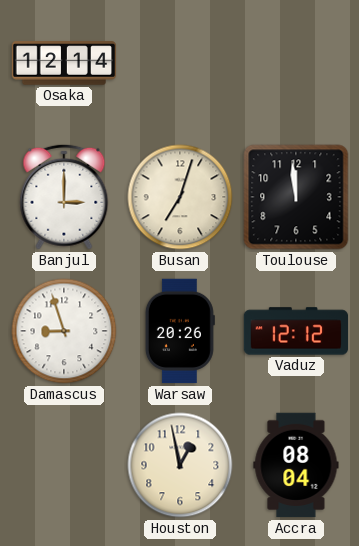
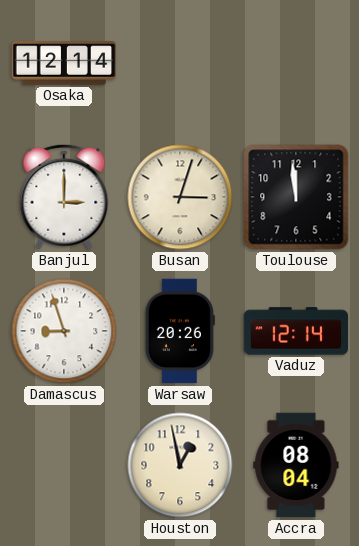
Busan: 7:03 -> 3:03 (180, 197)
Vaduz: 12:12 -> 12:14 (296, 331)
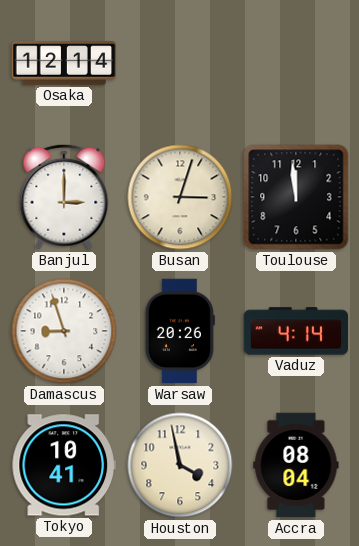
Vaduz: 12:14 -> 4:14 (296, 331)
Tokyo: none -> 10:41 (63, 465)
Houston: 12:58 -> 3:58 (180, 465)
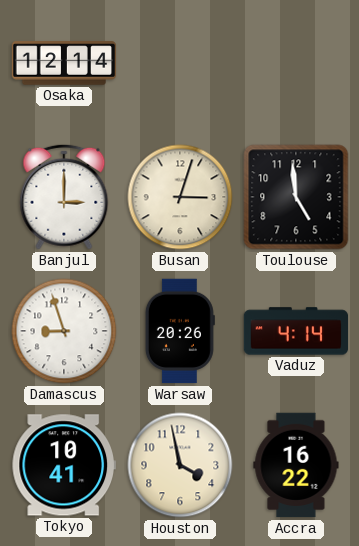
Toulouse: 11:59 -> 4:59 (296, 197)
Accra: 08:04 -> 16:22 (296, 465)
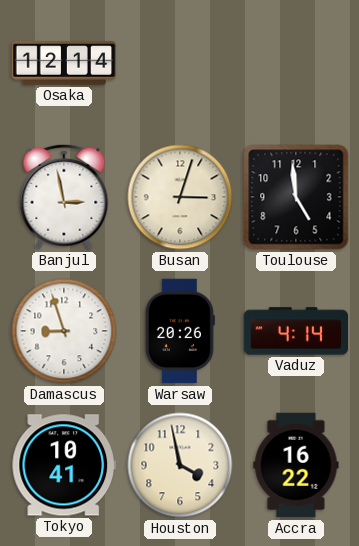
Banjul: 3:00 -> 2:58 (64, 197)
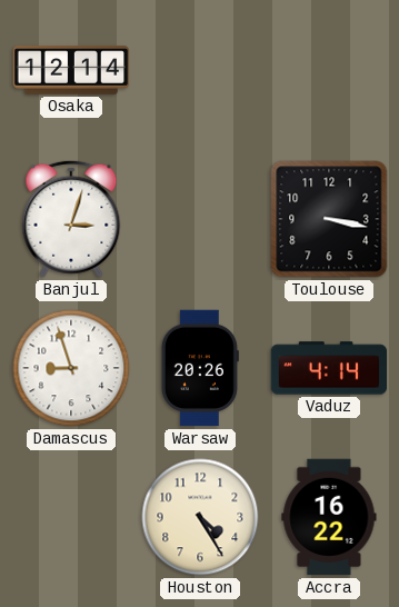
Banjul: 2:58 -> 3:03 (71, 219)
Busan: 3:03 -> none (180, 197)
Toulouse: 4:59 -> 3:17 (329, 219)
Tokyo: 10:41 -> none (63, 465)
Houston: 3:58 -> 4:25 (200, 517)
